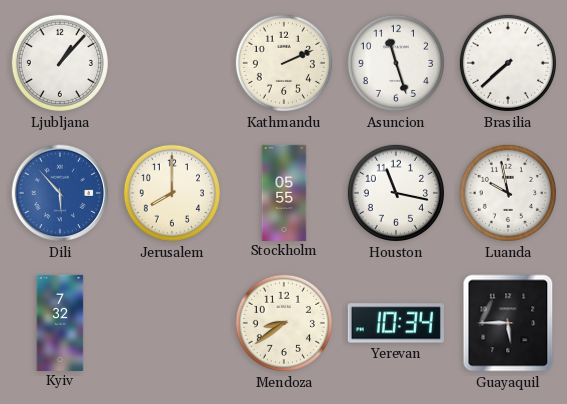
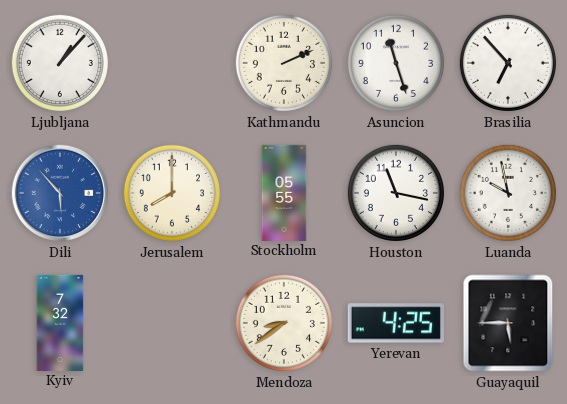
Brasilia: 7:38 -> 6:53 (508, 63)
Yerevan: 10:34 -> 4:25 (396, 323)
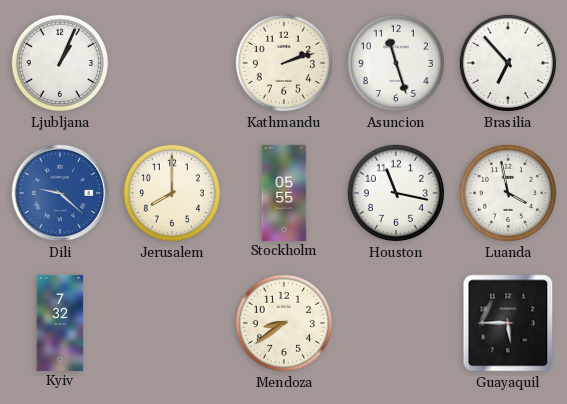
Ljubljana: 1:07 -> 1:04 (60, 63)
Kathmandu: 2:11 -> 2:12 (284, 63)
Dili: 5:53 -> 9:22 (60, 193)
Luanda: 9:58 -> 3:58 (508, 193)
Yerevan: 4:25 -> none (396, 323)
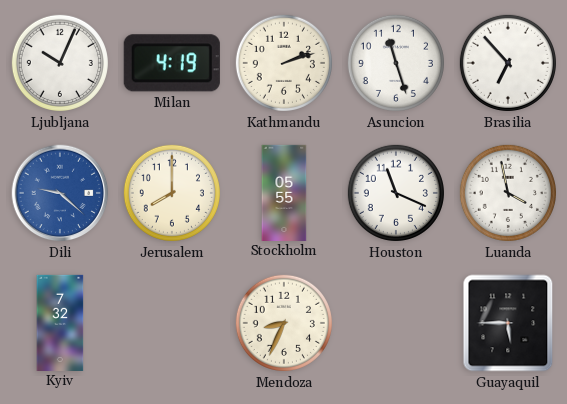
Ljubljana: 1:04 -> 10:04 (60, 63)
Milan: none -> 4:19 (172, 63)
Houston: 11:17 -> 11:19 (396, 193)
Mendoza: 8:39 -> 8:34 (284, 323)
